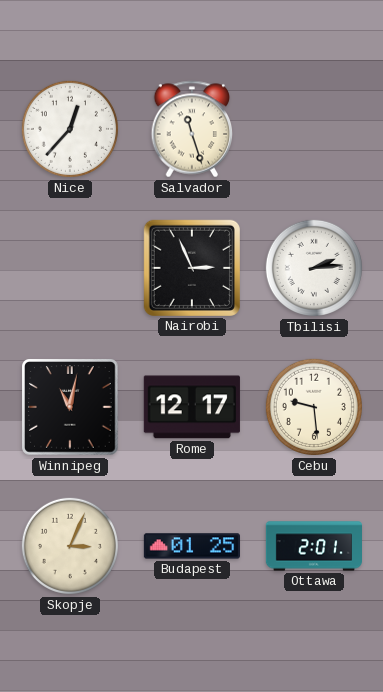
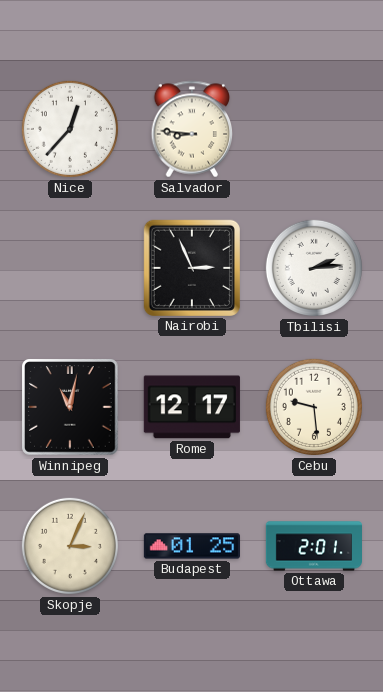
Salvador: 11:27 -> 8:46 (192, 129)
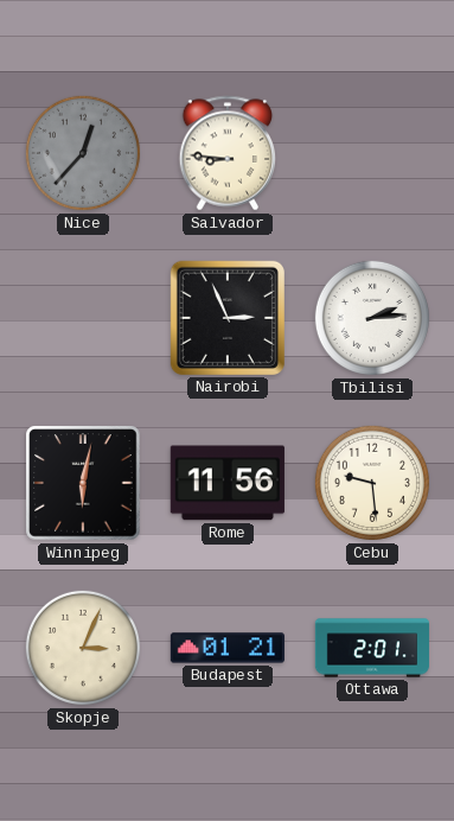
Nice dial: white -> grey (83, 153)
Winnipeg: 11:02 -> 6:02 (84, 484)
Rome: 12:17 -> 11:56 (228, 483)
Budapest: 01:25 -> 01:21 (228, 648)
